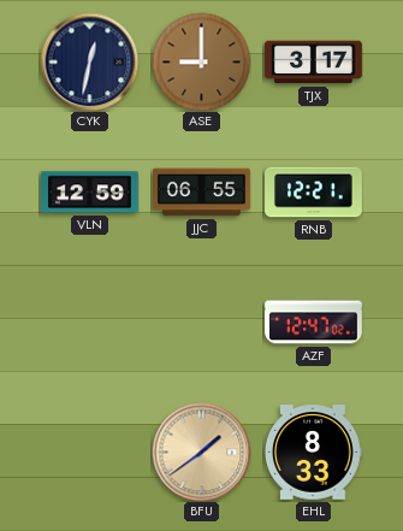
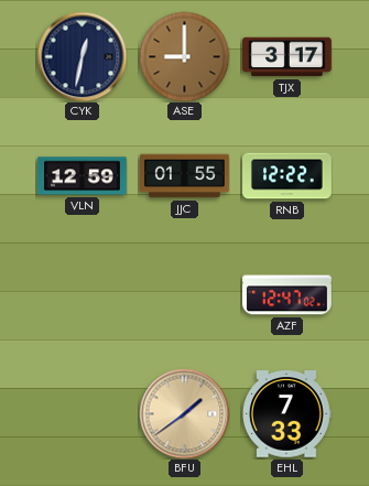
JJC: 06:55 -> 01:55 (185, 176)
RNB: 12:21 -> 12:22 (287, 176)
EHL: 8:33 -> 7:33 (287, 414)
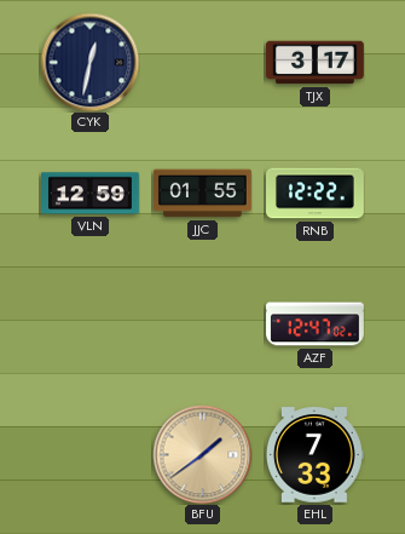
ASE: 9:00 -> none (184, 56)
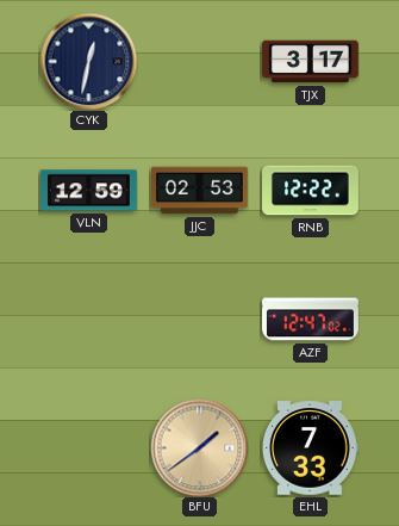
JJC: 01:55 -> 02:53 (200, 191)
